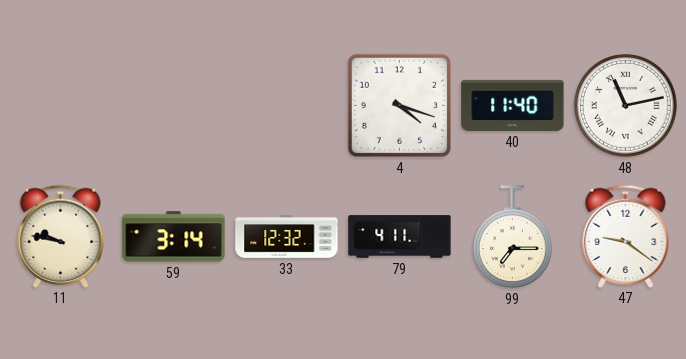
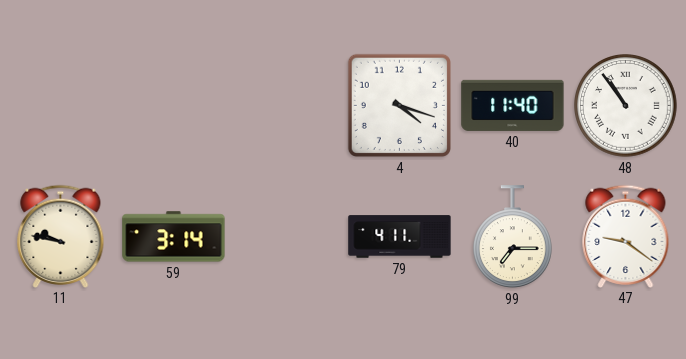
48: 11:13 -> 10:54 (626, 106)
33: 12:32 -> none (287, 237)
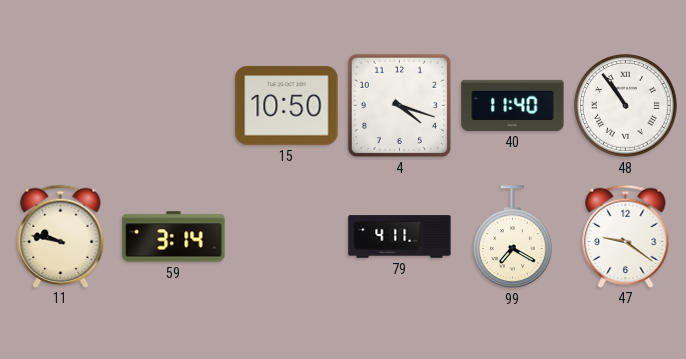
15: none -> 10:50 (287, 106)
99: 7:15 -> 7:20 (512, 237)
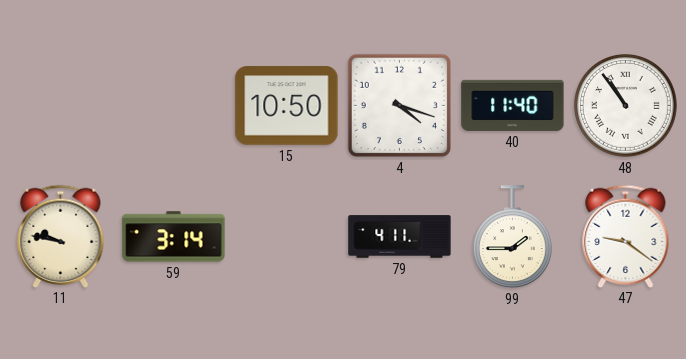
99: 7:20 -> 1:45 (512, 237)
